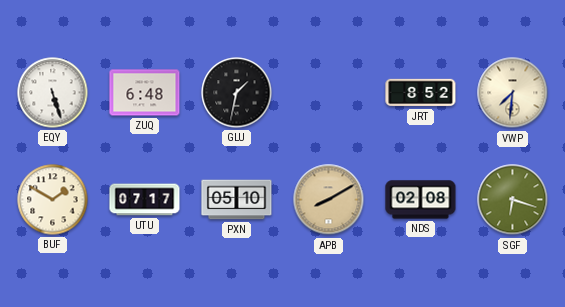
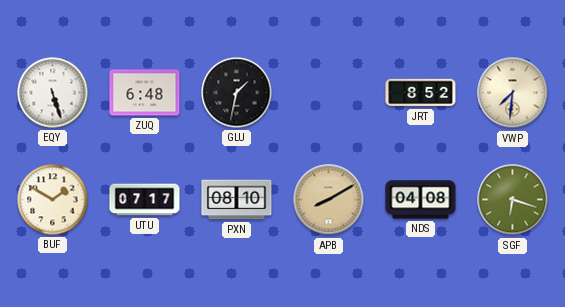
PXN: 05:10 -> 08:10 (237, 200)
NDS: 02:08 -> 04:08 (421, 200)
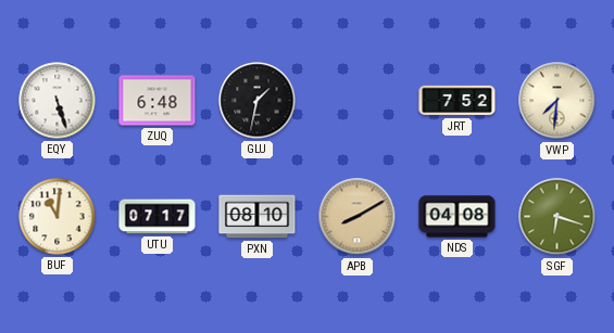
JRT: 8:52 -> 7:52 (458, 101)
BUF: 1:50 -> 11:01 (58, 217)
